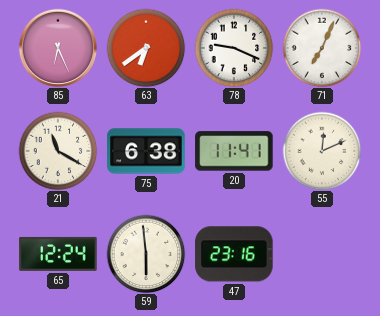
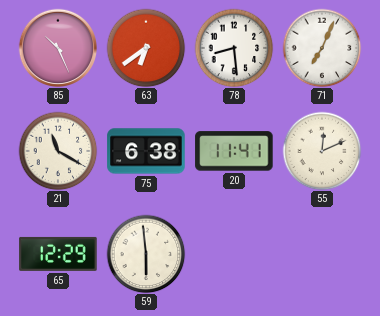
85: 6:26 -> 10:26 (57, 47)
78: 9:19 -> 8:29 (234, 48)
65: 12:24 -> 12:29 (58, 254)
47: 23:16 -> none (234, 254)
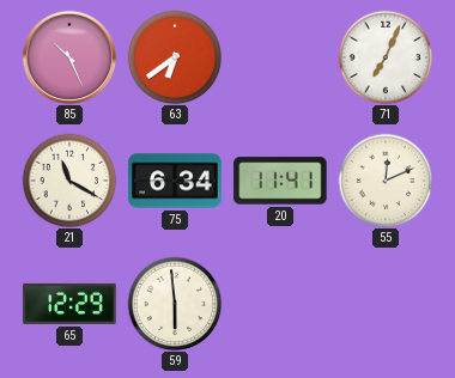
78: 8:29 -> none (234, 48)
75: 6:38 -> 6:34 (175, 181)
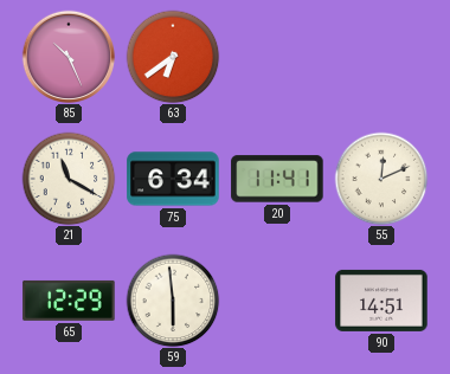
71: 7:04 -> none (386, 57)
90: none -> 14:51 (381, 301)
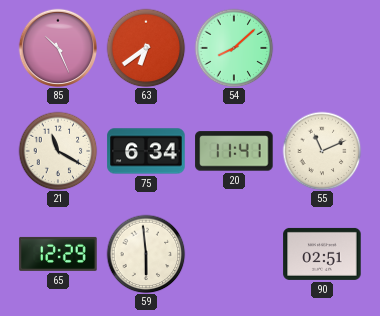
54: none -> 8:08 (234, 48)
55: 12:11 -> 11:11 (322, 151)
90: 14:51 -> 02:51 (322, 254)
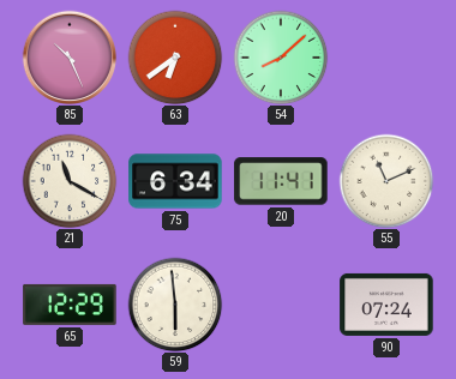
90: 02:51 -> 07:24 (386, 305)
